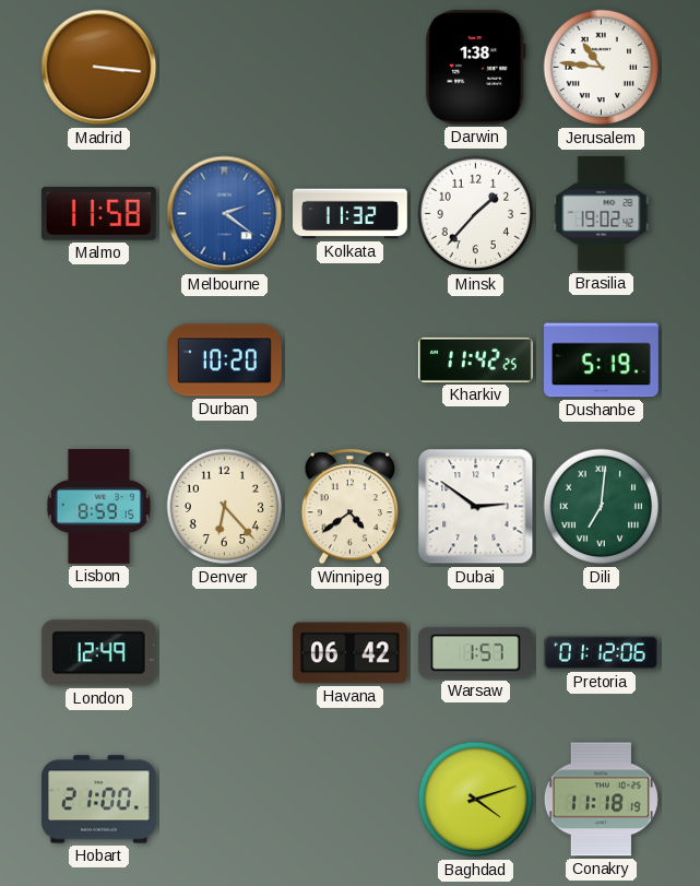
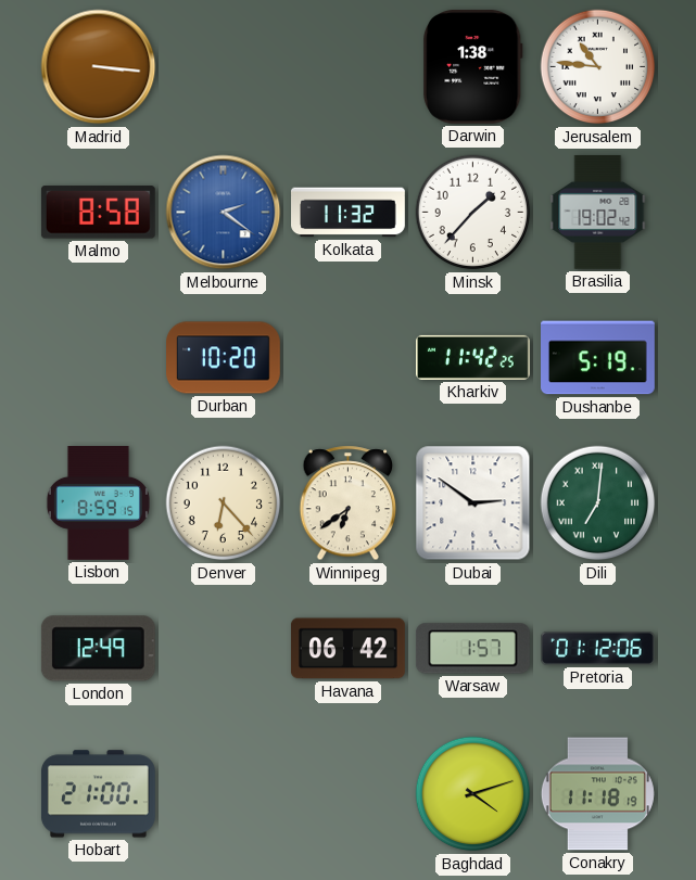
Malmo: 11:58 -> 8:58 (98, 213)
Winnipeg: 4:39 -> 6:39 (349, 503)
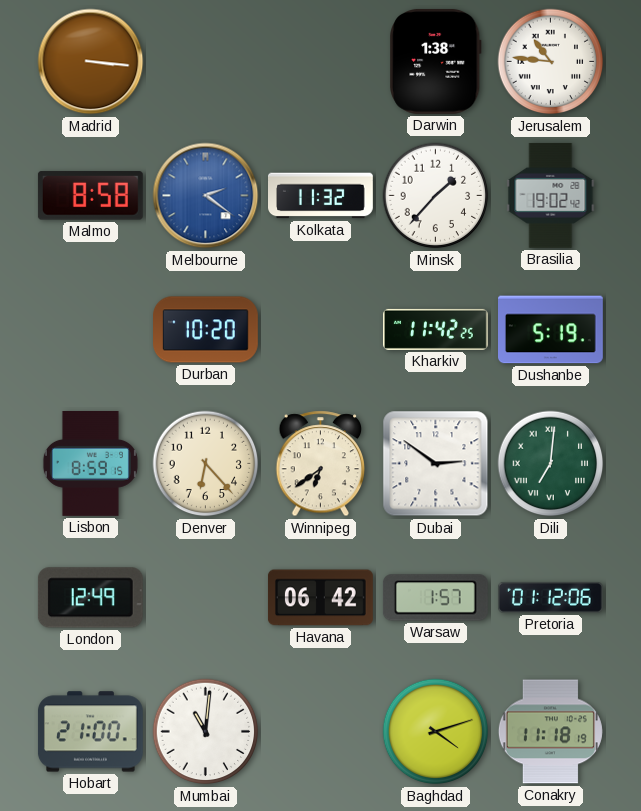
Mumbai: none -> 11:01 (206, 732)
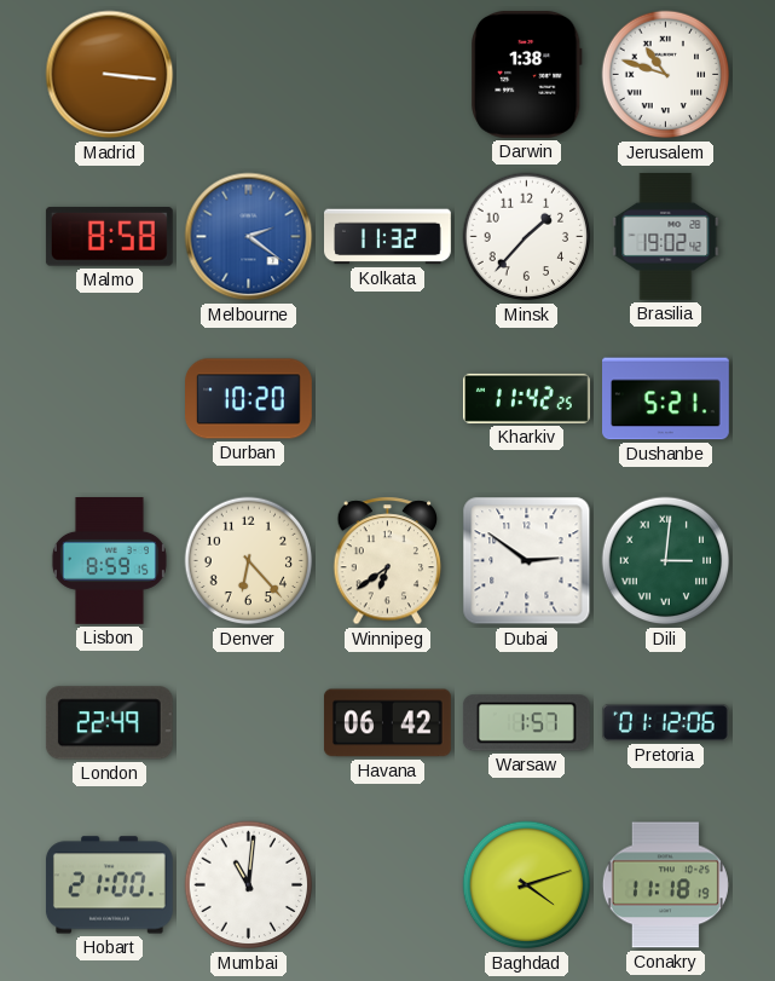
Jerusalem: 10:46 -> 10:48 (666, 75)
Dushanbe: 5:19 -> 5:21 (666, 399)
Dili: 7:01 -> 3:01 (666, 561)
London: 12:49 -> 22:49 (109, 723)
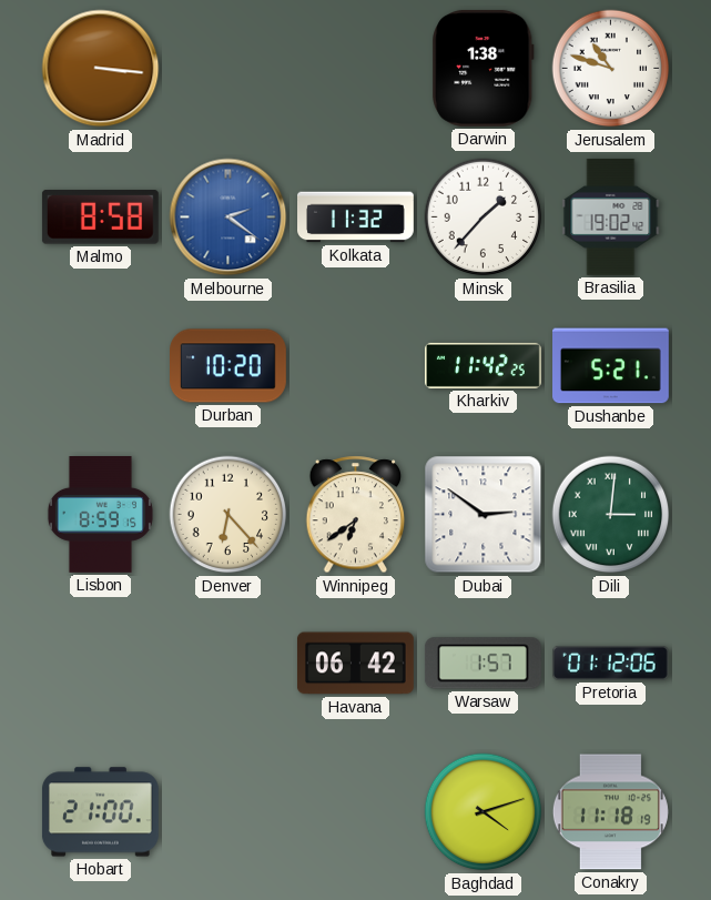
London: 22:49 -> none (109, 723)
Mumbai: 11:01 -> none (249, 885)
